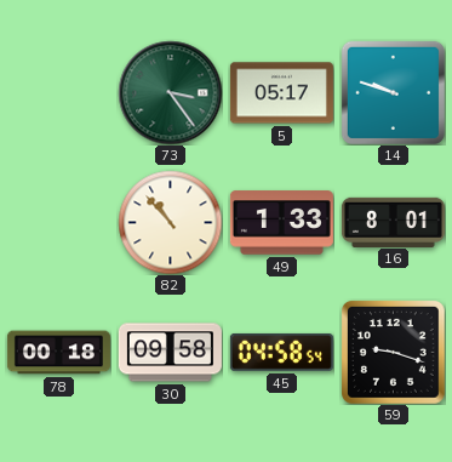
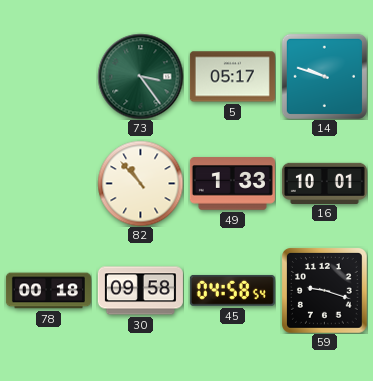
16: 8:01 -> 10:01 (324, 183)
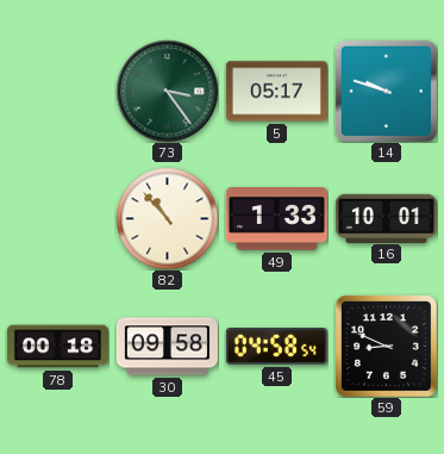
59: 9:18 -> 8:49 (387, 347)
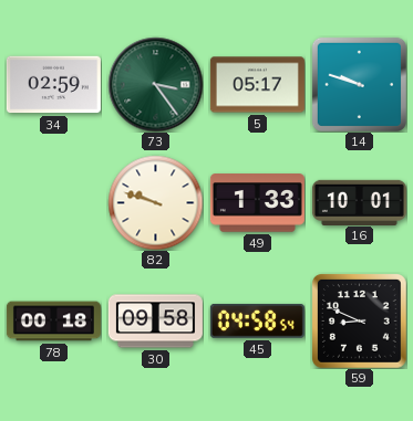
34: none -> 02:59 (53, 85)
82: 10:53 -> 9:48 (155, 202)
